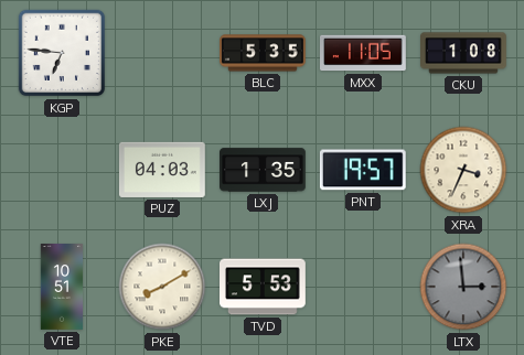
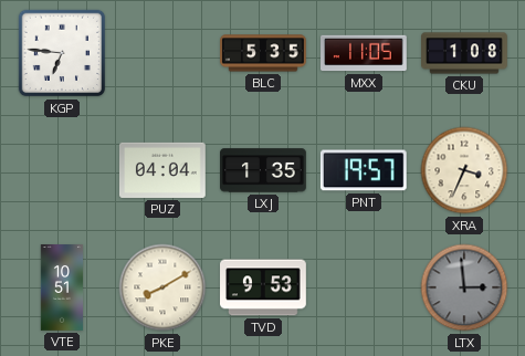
PUZ: 04:03 -> 04:04 (162, 170)
TVD: 5:53 -> 9:53 (264, 287)
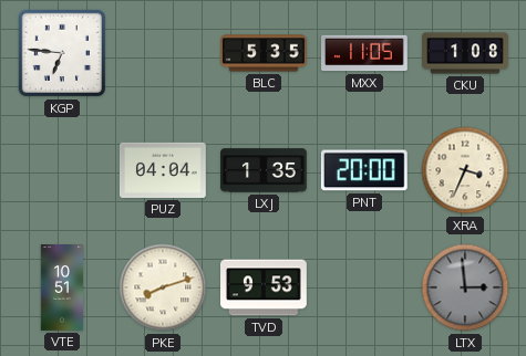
PNT: 19:57 -> 20:00 (364, 170)
PKE: 8:10 -> 8:12 (163, 287)
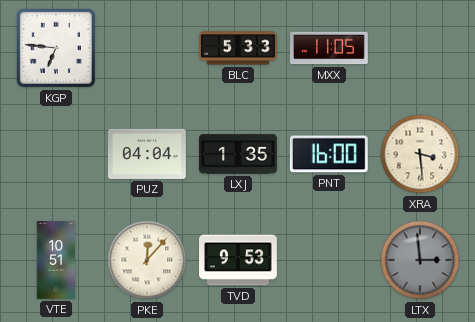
BLC: 5:35 -> 5:33 (239, 48)
CKU: 1:08 -> none (465, 53)
PNT: 20:00 -> 16:00 (329, 154)
XRA: 3:34 -> 3:29 (420, 154)
PKE: 8:12 -> 12:07 (147, 260)
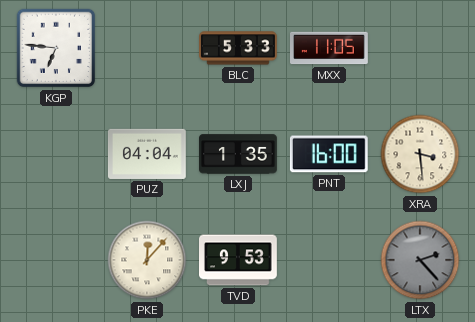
VTE: 10:51 -> none (56, 260)
LTX: 2:59 -> 2:23 (420, 260)
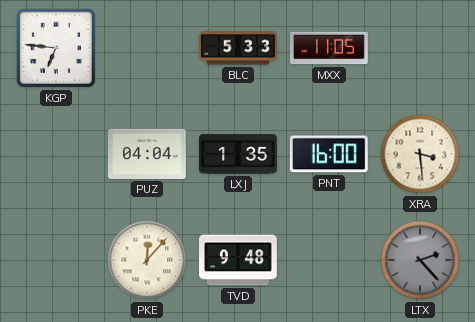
TVD: 9:53 -> 9:48 (239, 260)
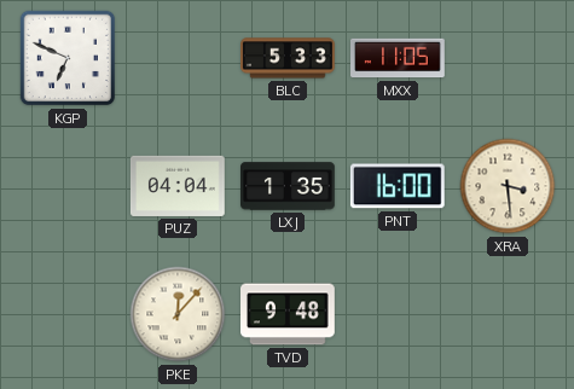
KGP: 6:46 -> 6:49 (68, 58)
LTX: 2:23 -> none (420, 260)
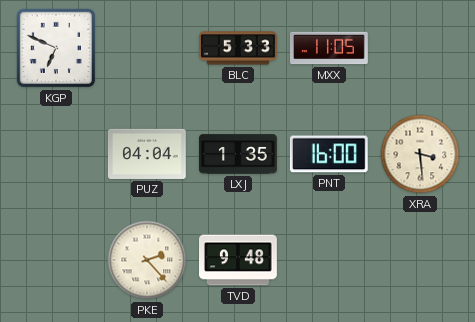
PKE: 12:07 -> 2:23 (147, 260)
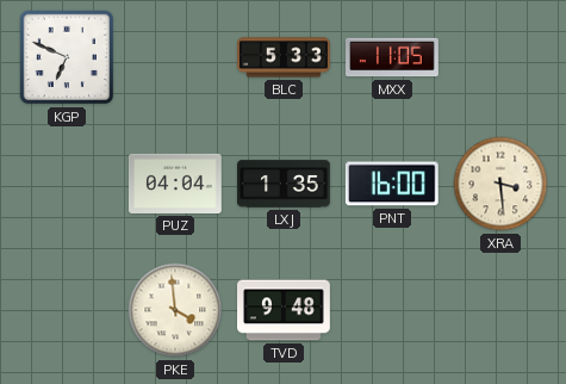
PKE: 2:23 -> 3:59 (175, 310)
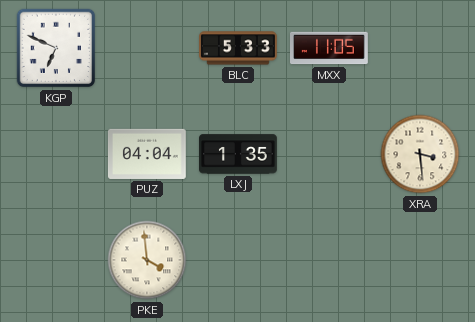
PNT: 16:00 -> none (392, 184)
TVD: 9:48 -> none (285, 310)
